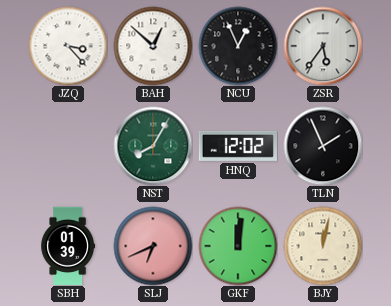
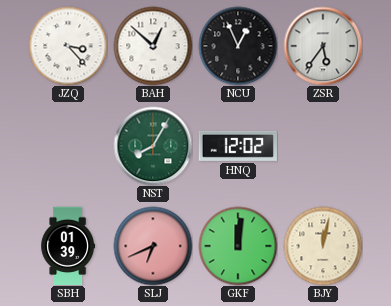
TLN: 1:56 -> none (323, 146)
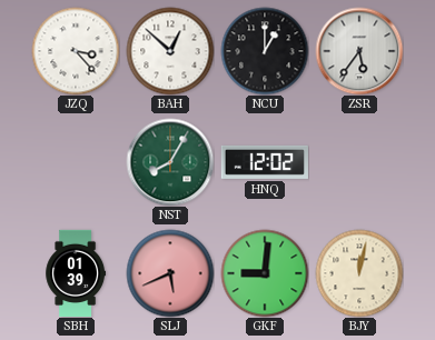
NCU: 12:56 -> 1:00 (265, 51)
SLJ: 6:41 -> 5:41 (170, 273)
GKF: 12:01 -> 9:01 (265, 273)
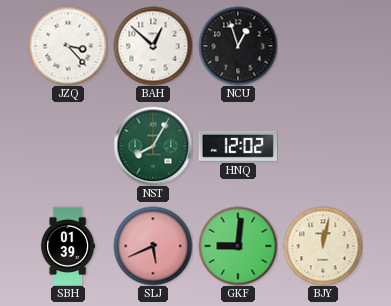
NCU: 1:00 -> 12:57 (238, 46)
ZSR: 5:36 -> none (359, 51)
